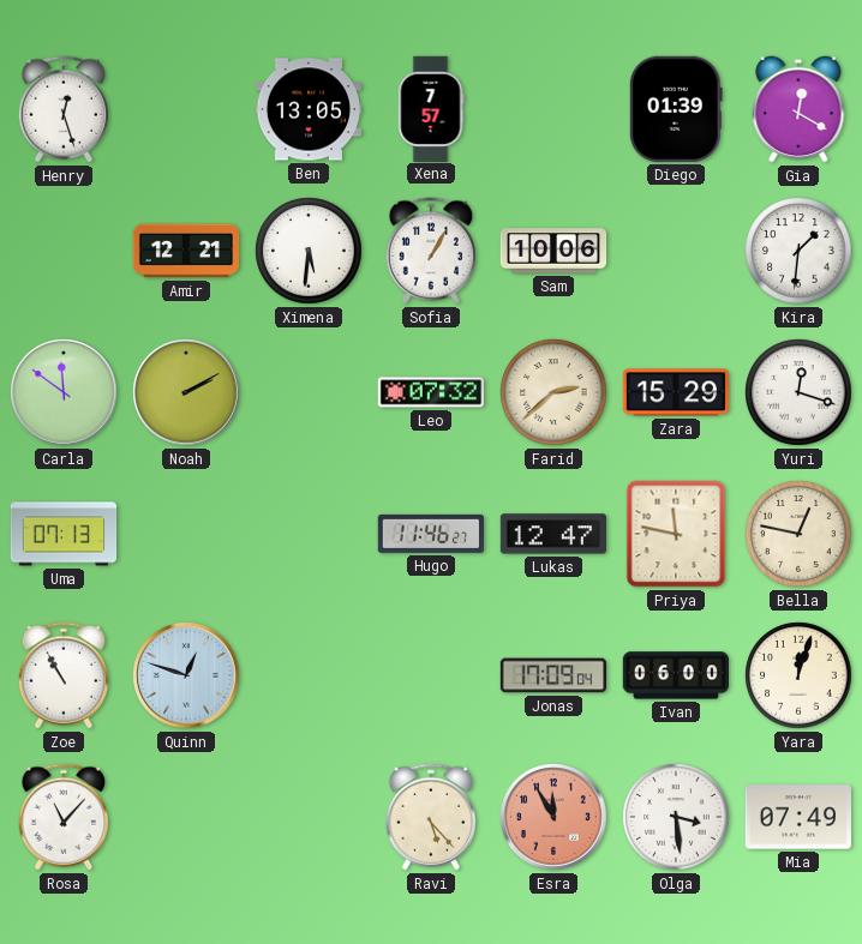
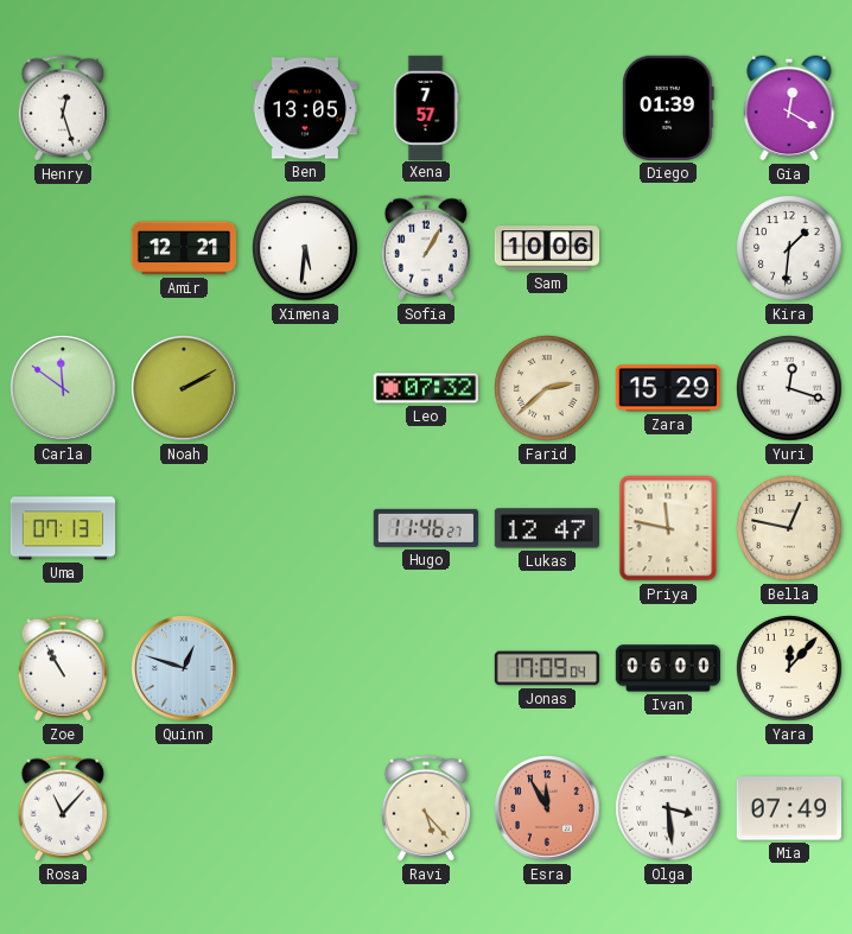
Yara: 12:03 -> 12:07 (789, 668)
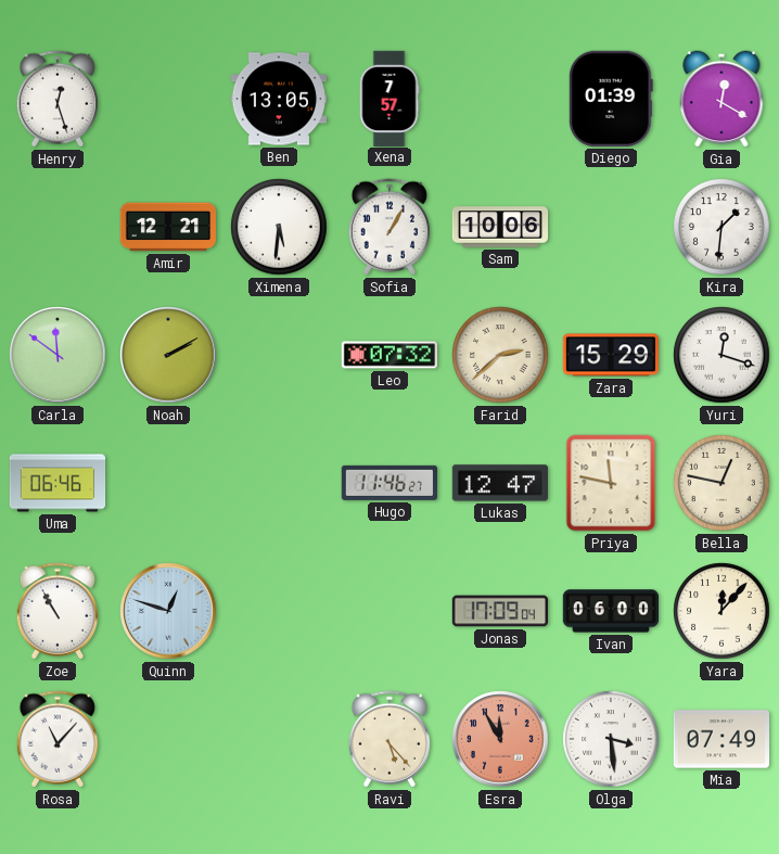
Uma: 07:13 -> 06:46 (58, 483)
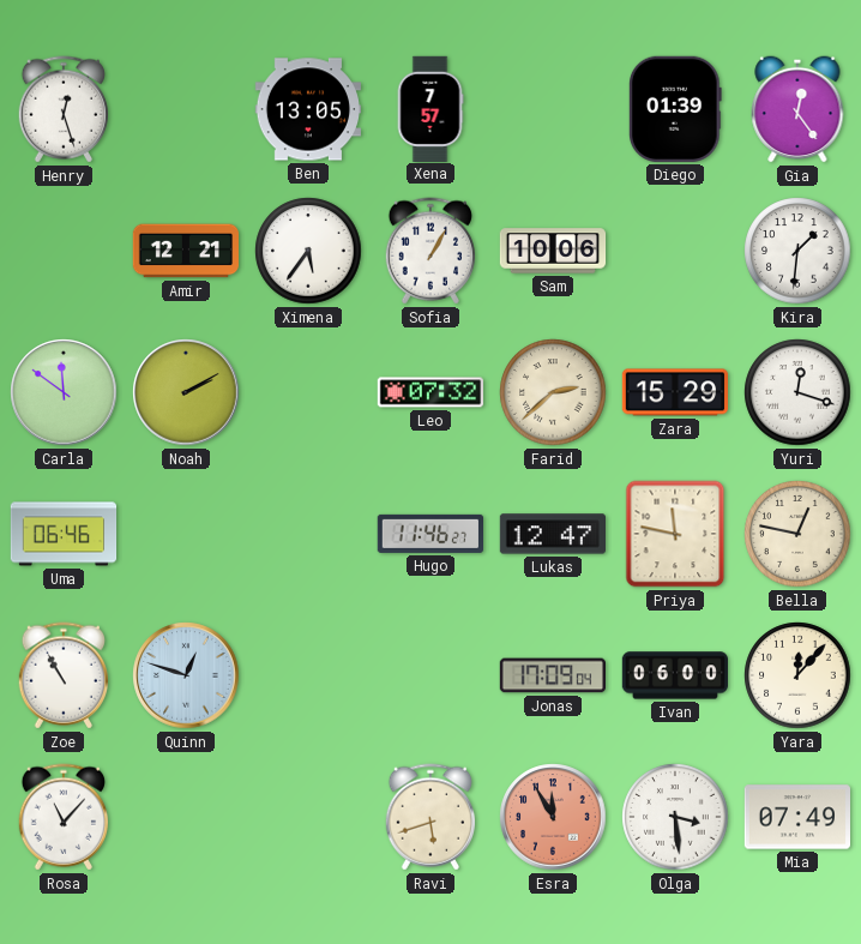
Gia: 12:20 -> 12:24 (797, 109)
Ximena: 5:31 -> 5:36 (308, 251)
Ravi: 5:23 -> 5:42 (429, 817)
